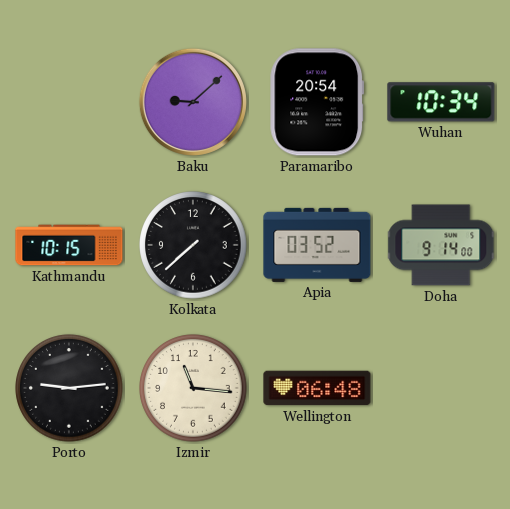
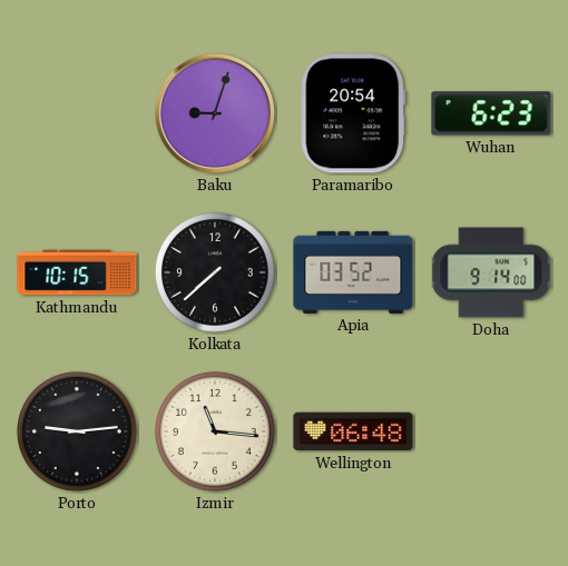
Baku: 9:08 -> 9:03 (215, 113)
Wuhan: 10:34 -> 6:23 (491, 113)
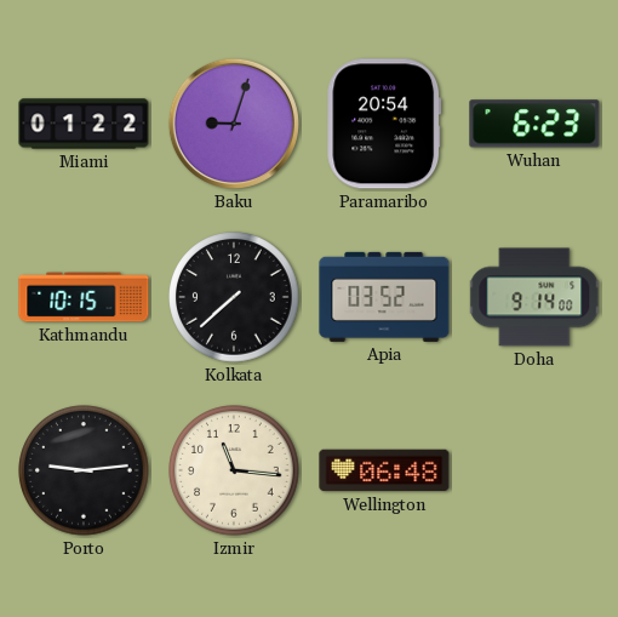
Miami: none -> 01:22 (84, 124)
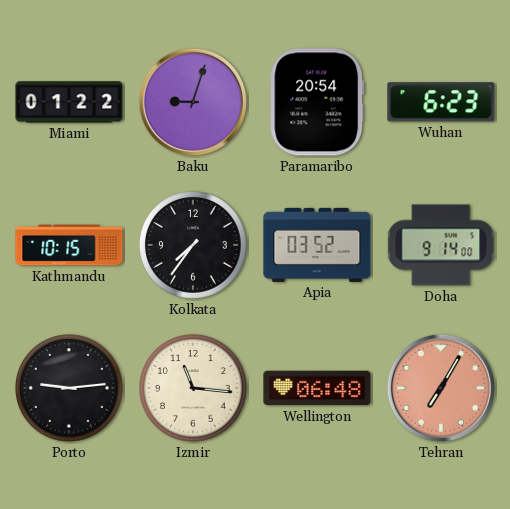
Kolkata: 7:38 -> 7:36 (193, 245)
Tehran: none -> 7:05 (441, 388)
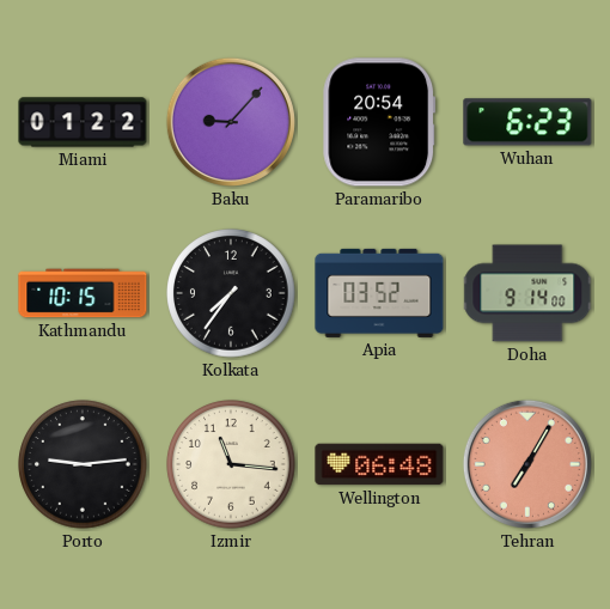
Baku: 9:03 -> 9:07 (231, 122)
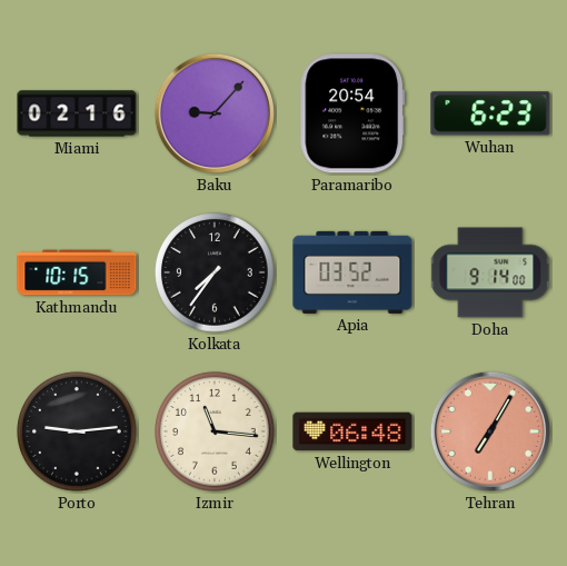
Miami: 01:22 -> 02:16 (77, 113)
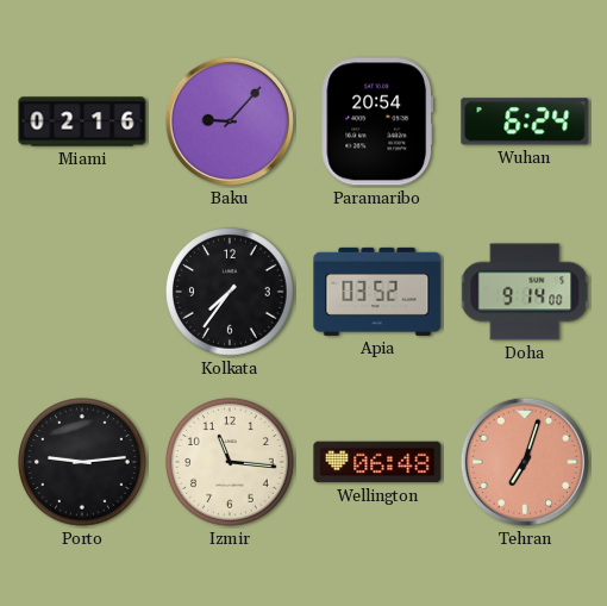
Wuhan: 6:23 -> 6:24 (525, 121)
Kathmandu: 10:15 -> none (77, 272)
Tehran: 7:05 -> 7:03 (525, 462)
